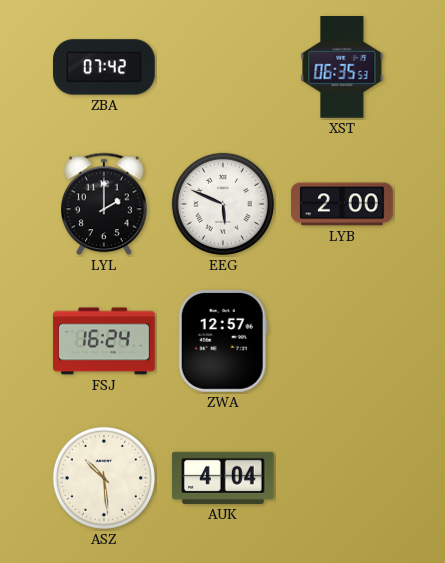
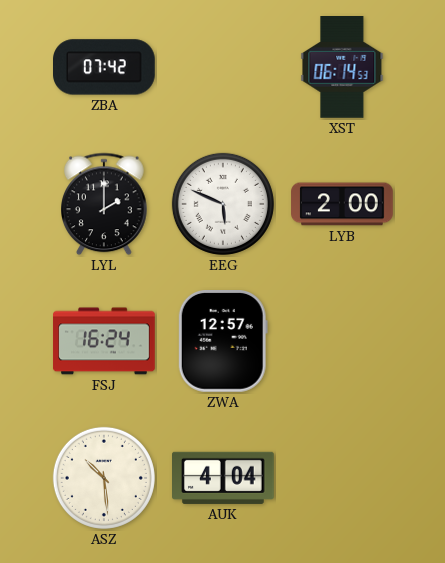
XST: 06:35 -> 06:14 (342, 68)
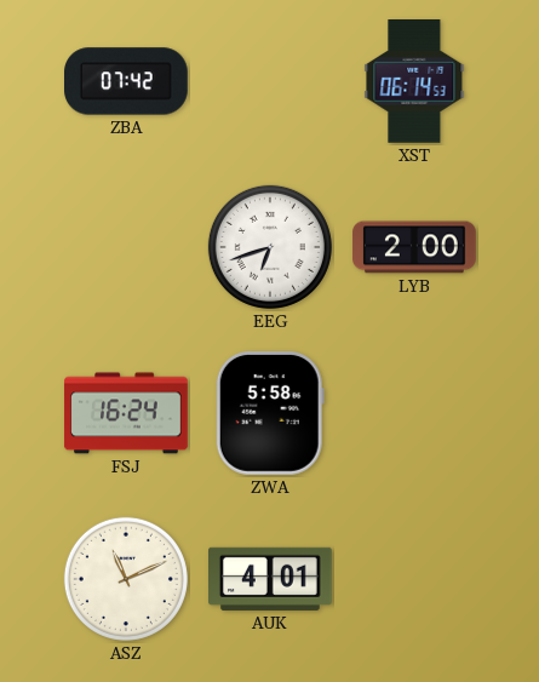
LYL: 2:00 -> none (105, 204)
EEG: 5:49 -> 6:42 (270, 247)
ZWA: 12:57 -> 5:58 (270, 414)
ASZ: 10:29 -> 11:11 (126, 579)
AUK: 4:04 -> 4:01 (271, 579)
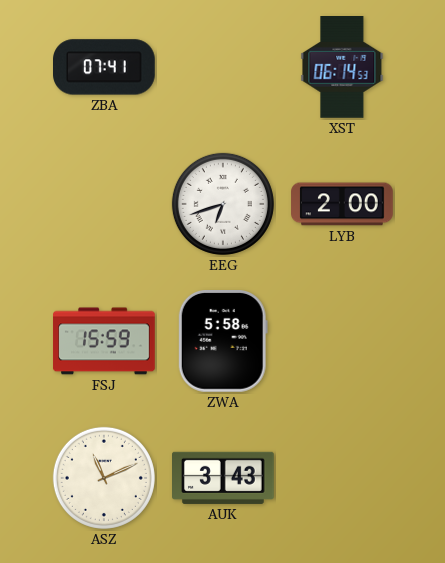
ZBA: 07:42 -> 07:41 (105, 67)
FSJ: 16:24 -> 15:59 (104, 341)
AUK: 4:01 -> 3:43 (224, 478)
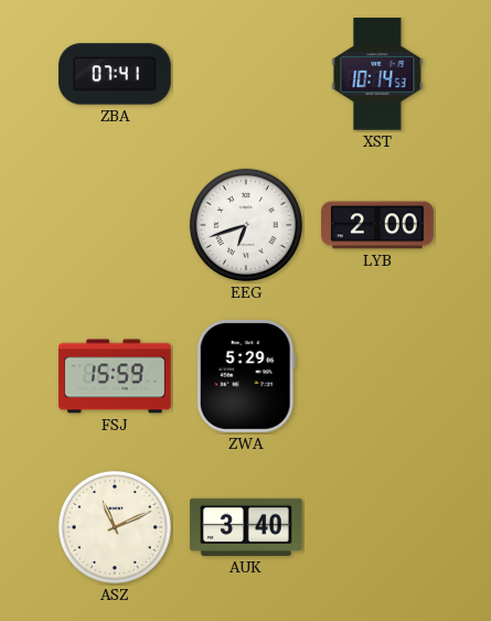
XST: 06:14 -> 10:14 (377, 75)
ZWA: 5:58 -> 5:29 (246, 377)
AUK: 3:43 -> 3:40 (247, 527)
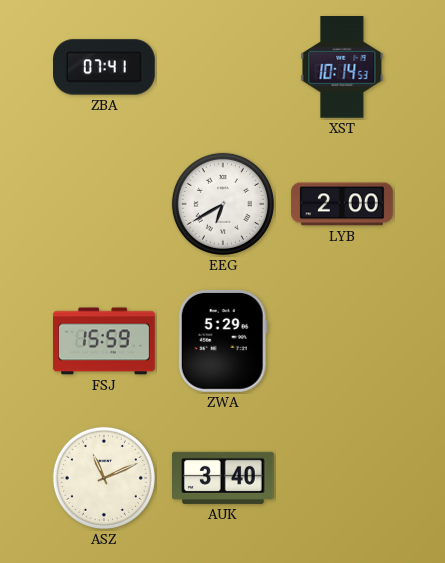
EEG: 6:42 -> 6:40 (223, 204)
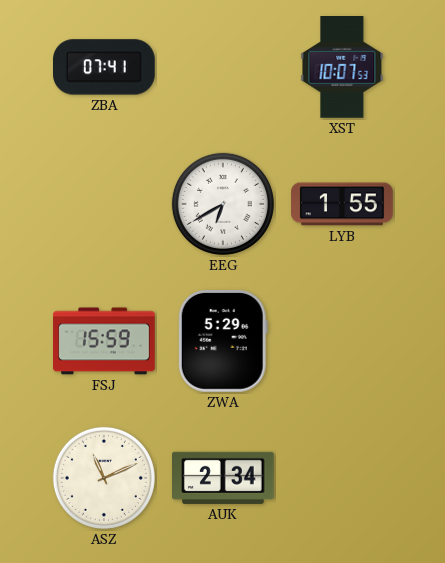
XST: 10:14 -> 10:07 (342, 68)
LYB: 2:00 -> 1:55 (342, 204)
AUK: 3:40 -> 2:34 (224, 478)
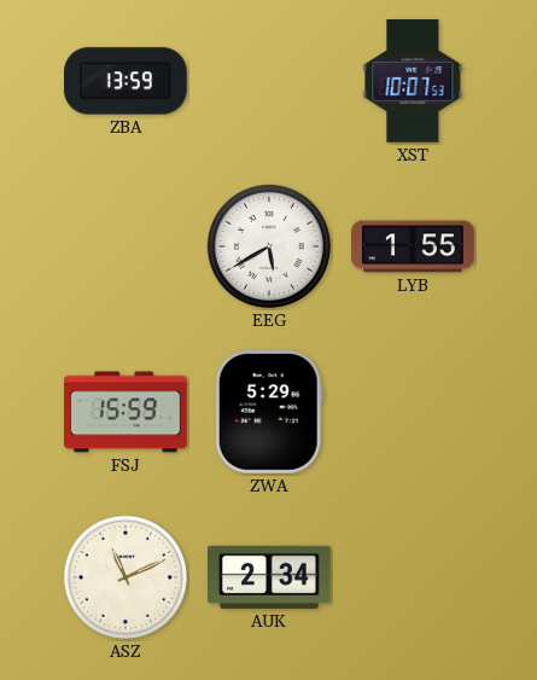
ZBA: 07:41 -> 13:59 (127, 81)
EEG: 6:40 -> 5:40 (269, 246)
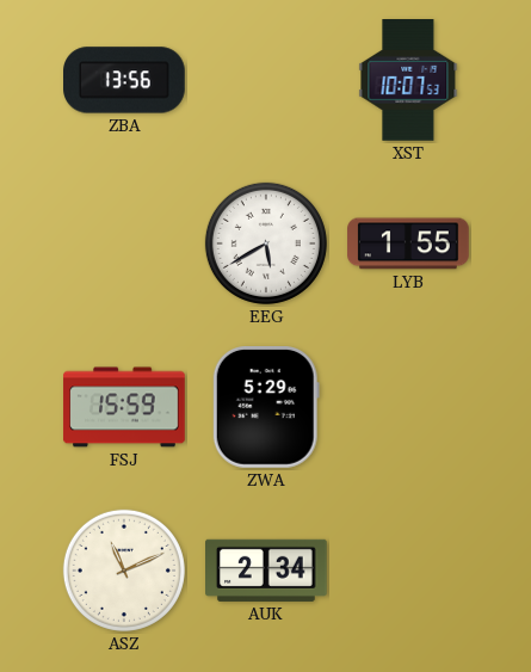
ZBA: 13:59 -> 13:56 (125, 80)
